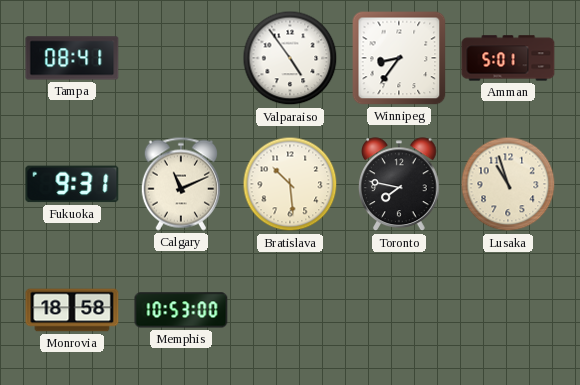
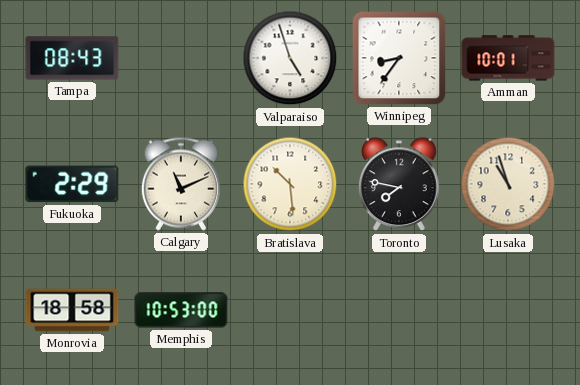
Tampa: 08:41 -> 08:43 (72, 58)
Valparaiso: 4:54 -> 4:57 (290, 58)
Amman: 5:01 -> 10:01 (508, 58)
Fukuoka: 9:31 -> 2:29 (72, 184)
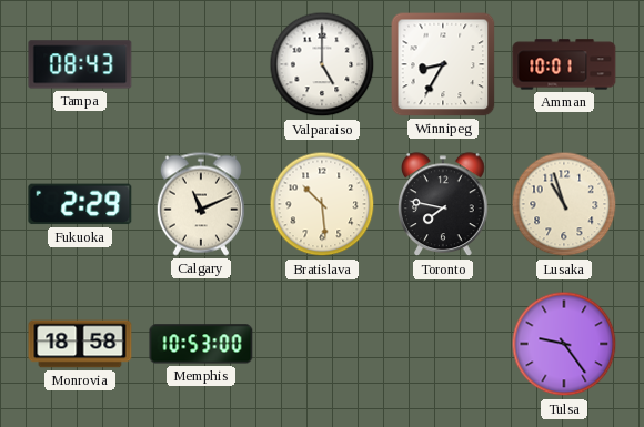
Valparaiso: 4:57 -> 5:00 (322, 64)
Winnipeg: 8:36 -> 8:35 (443, 64)
Tulsa: none -> 9:24 (564, 344)
